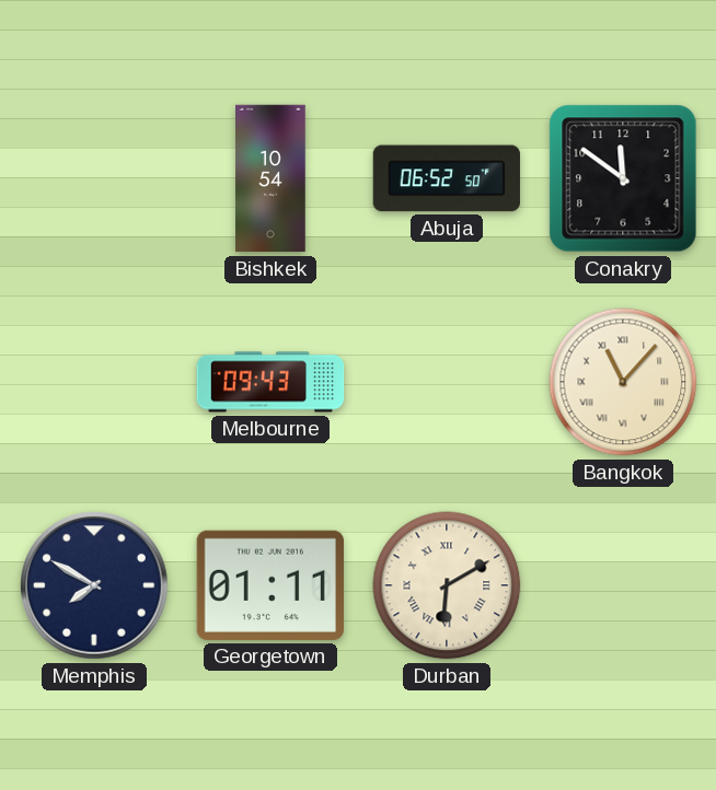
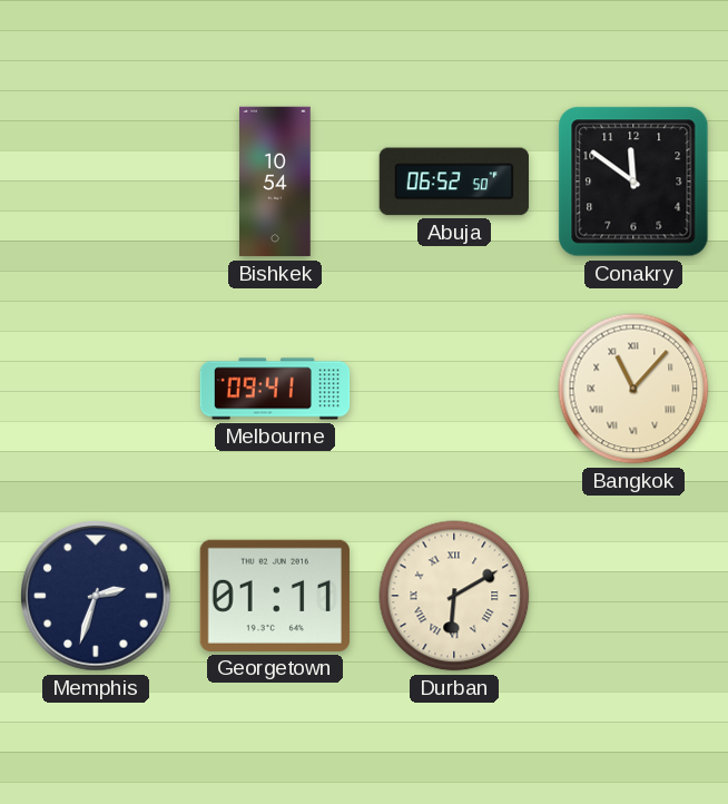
Melbourne: 09:43 -> 09:41 (275, 389)
Memphis: 7:50 -> 2:33 (96, 596)
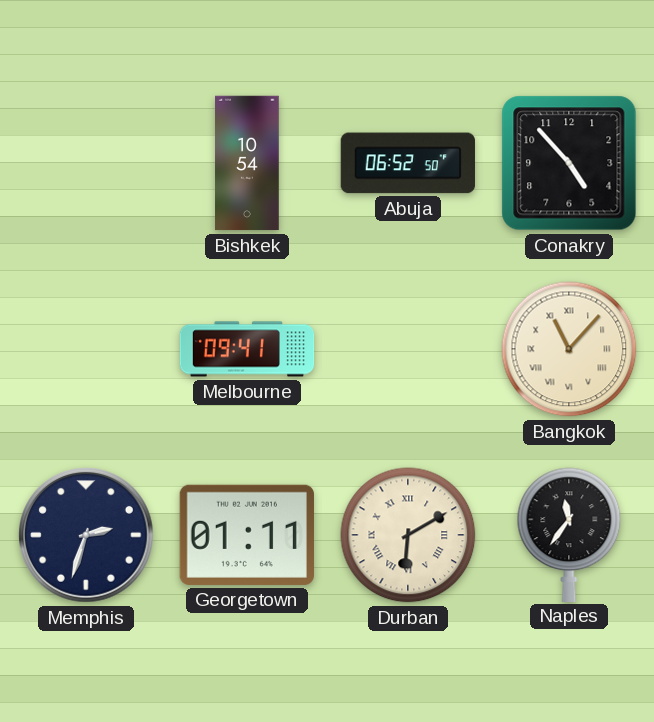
Conakry: 11:51 -> 4:53 (569, 163)
Naples: none -> 11:36 (569, 534)
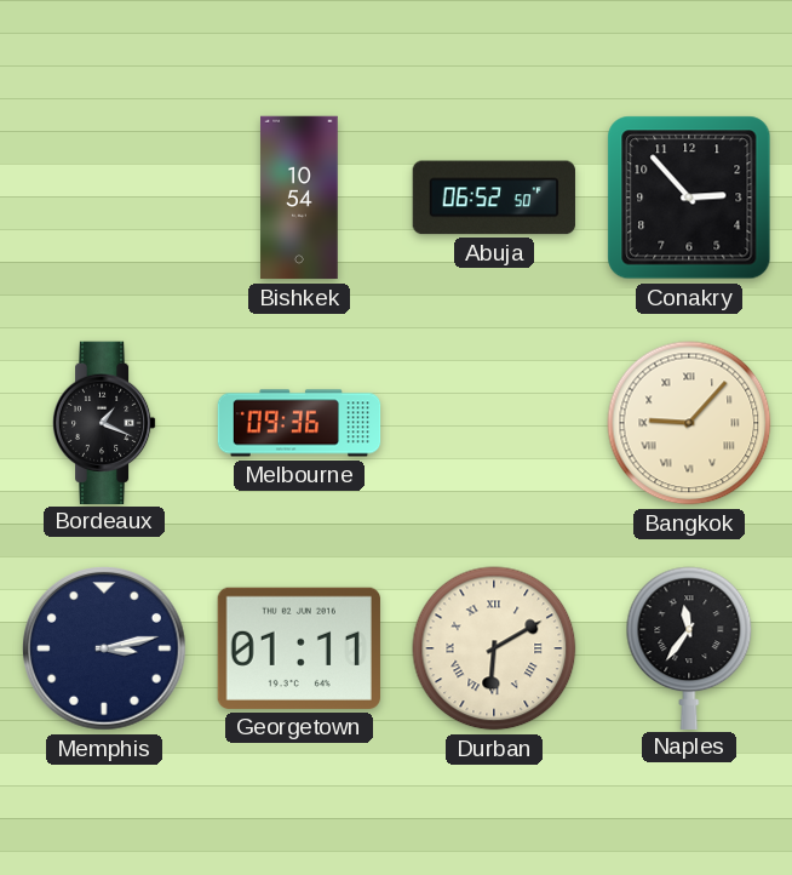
Conakry: 4:53 -> 2:53 (689, 198)
Bordeaux: none -> 1:19 (104, 422)
Melbourne: 09:41 -> 09:36 (299, 423)
Bangkok: 11:07 -> 9:07 (689, 423)
Memphis: 2:33 -> 3:13 (104, 648)
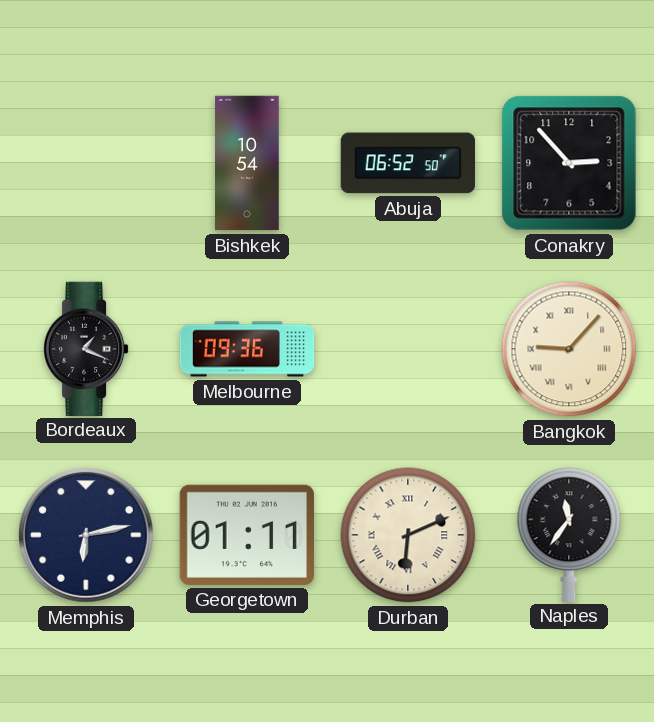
Memphis: 3:13 -> 6:13 (86, 535)
Durban: 6:10 -> 6:11 (408, 535)
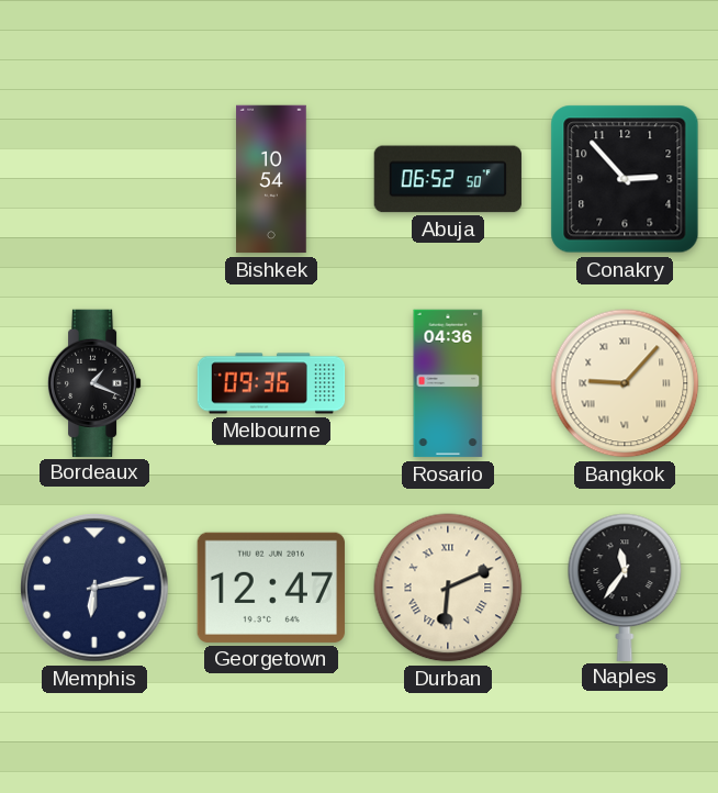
Rosario: none -> 04:36 (448, 383)
Georgetown: 01:11 -> 12:47 (271, 588)
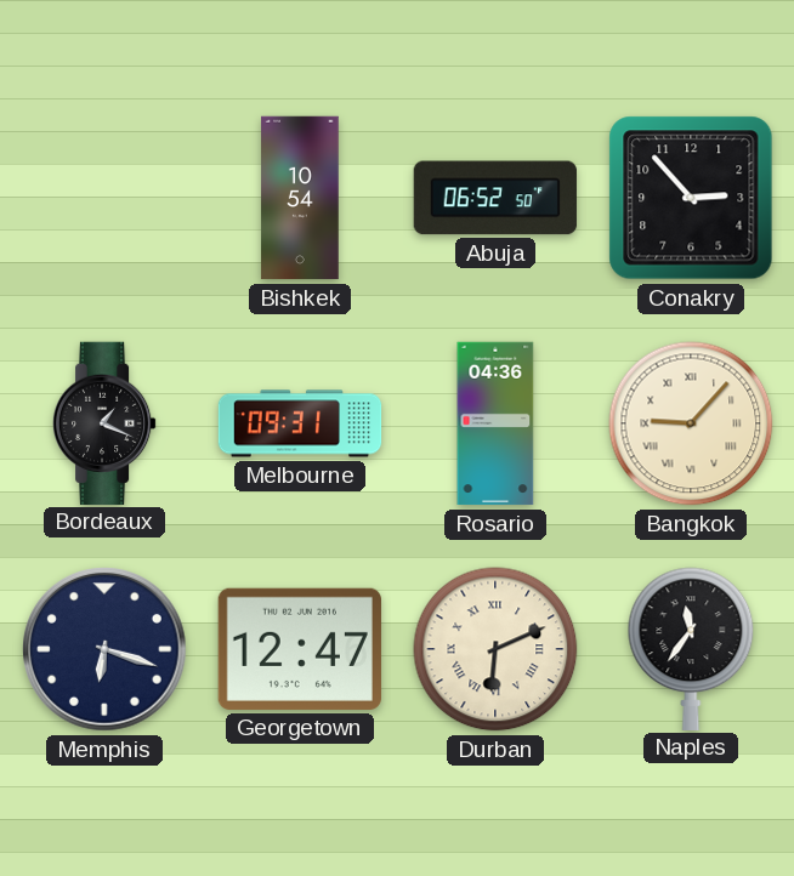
Melbourne: 09:36 -> 09:31 (300, 423)
Memphis: 6:13 -> 6:18 (104, 649)
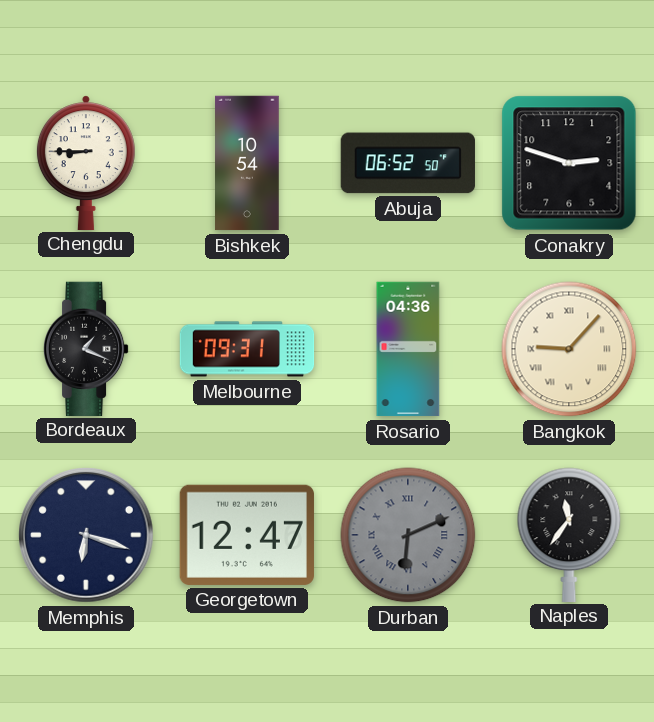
Chengdu: none -> 8:45 (86, 162)
Conakry: 2:53 -> 2:48 (569, 163)
Durban dial: cream -> grey (408, 535)
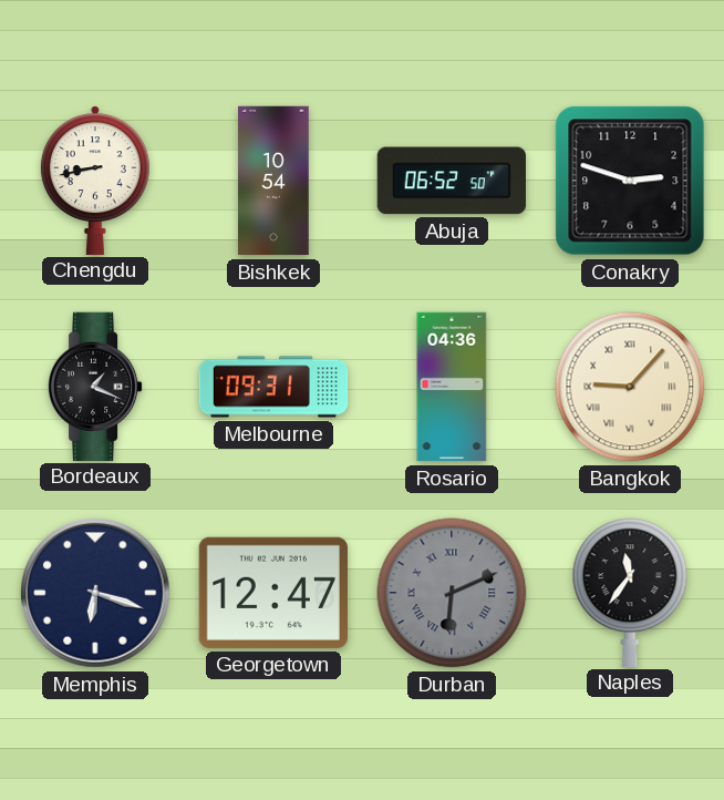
Chengdu: 8:45 -> 8:43 (95, 180)
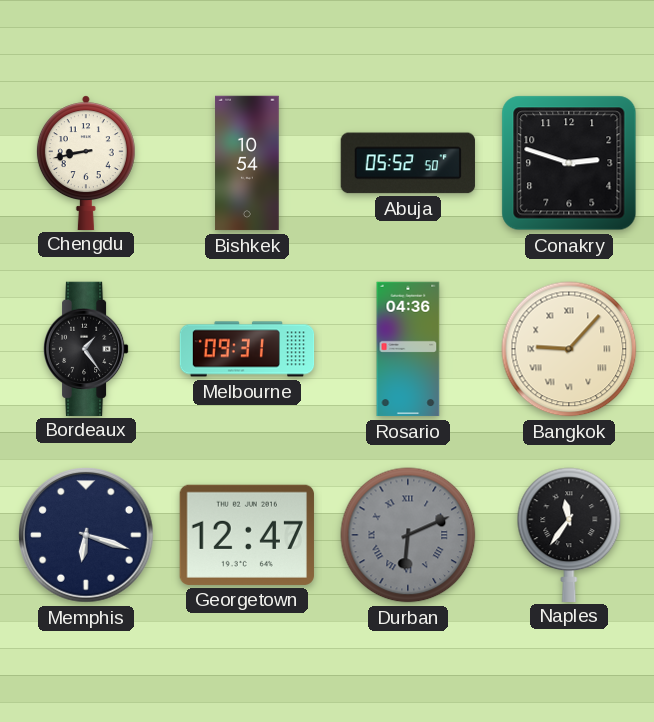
Abuja: 06:52 -> 05:52 (407, 163)
Bordeaux: 1:19 -> 1:24 (86, 348)
